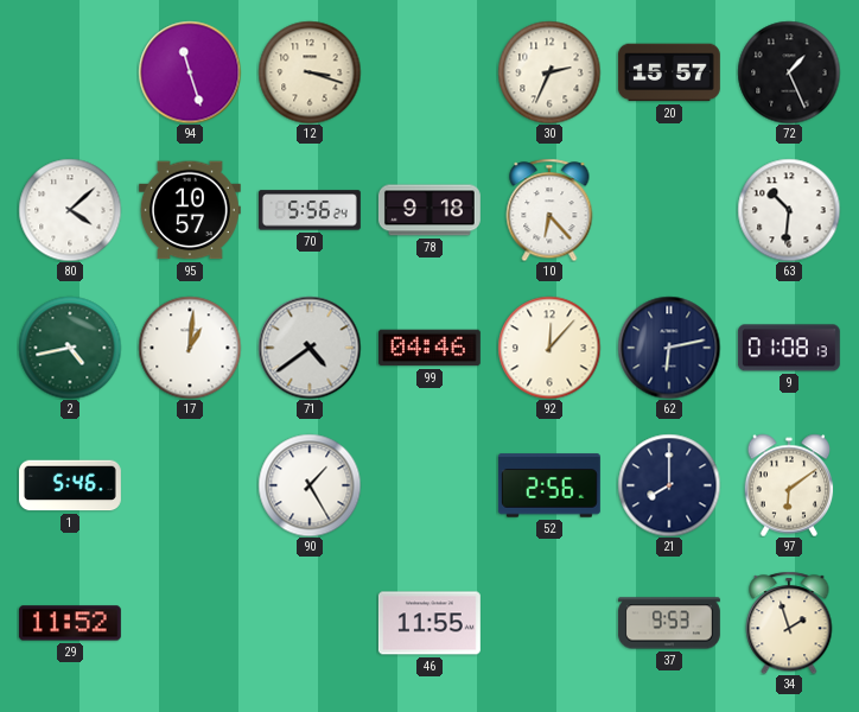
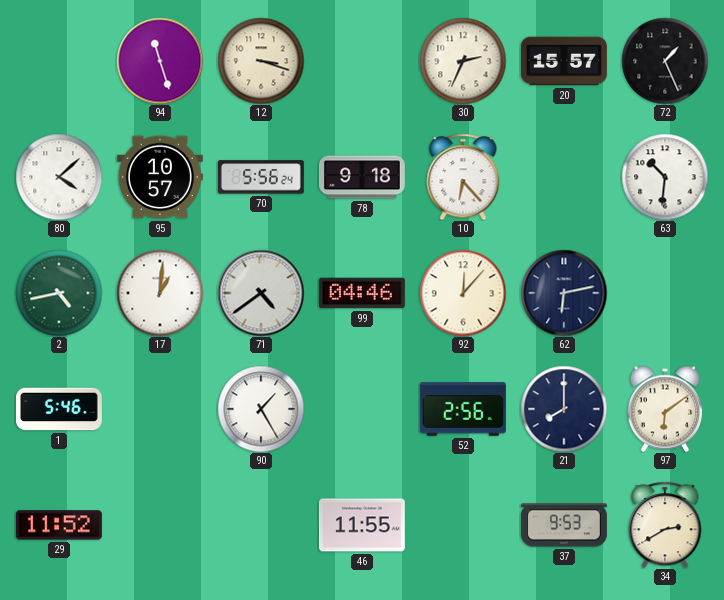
9: 01:08 -> none (789, 348)
34: 1:57 -> 2:40 (665, 525)
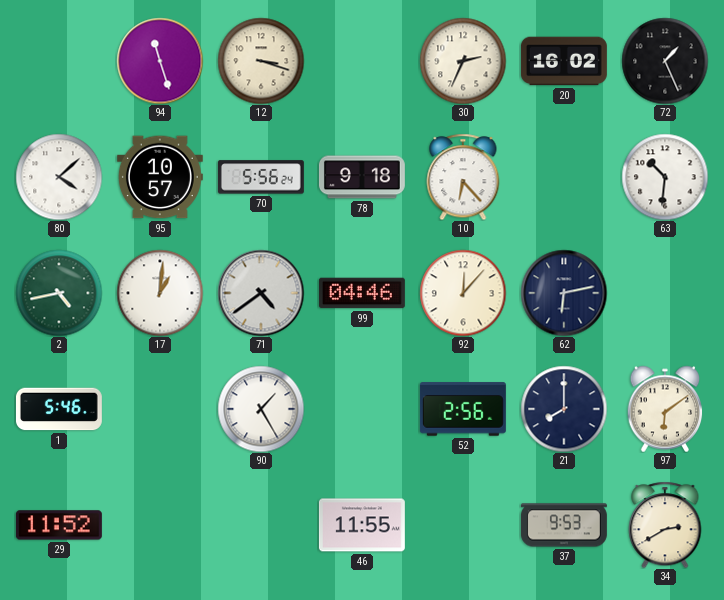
20: 15:57 -> 16:02 (564, 61)
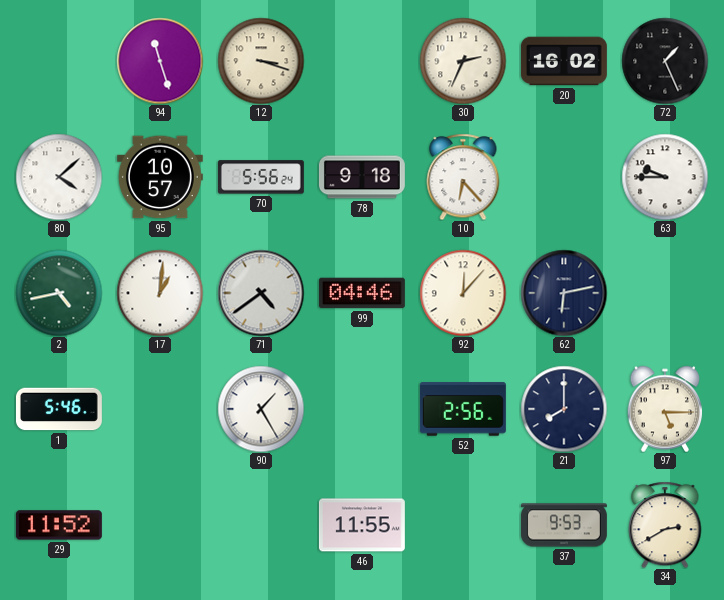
63: 10:31 -> 9:45 (665, 177)
97: 6:09 -> 5:15 (665, 409)
